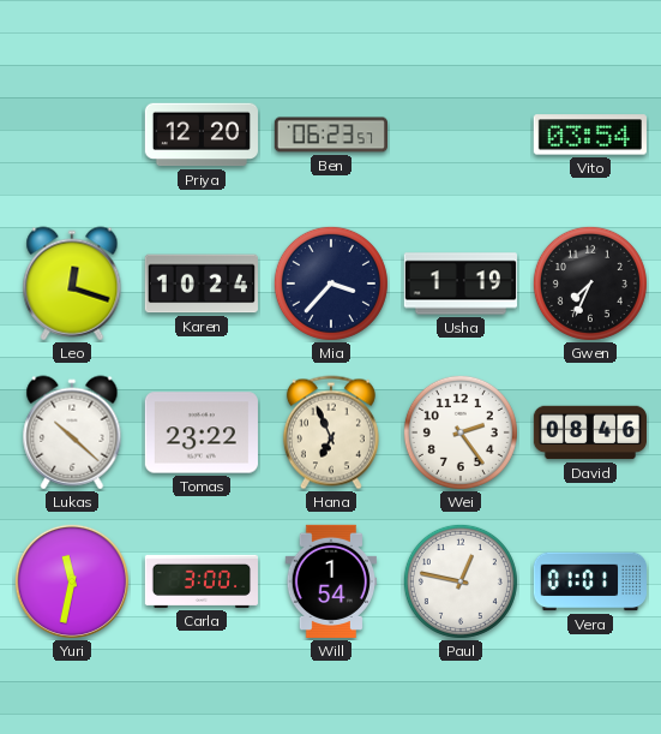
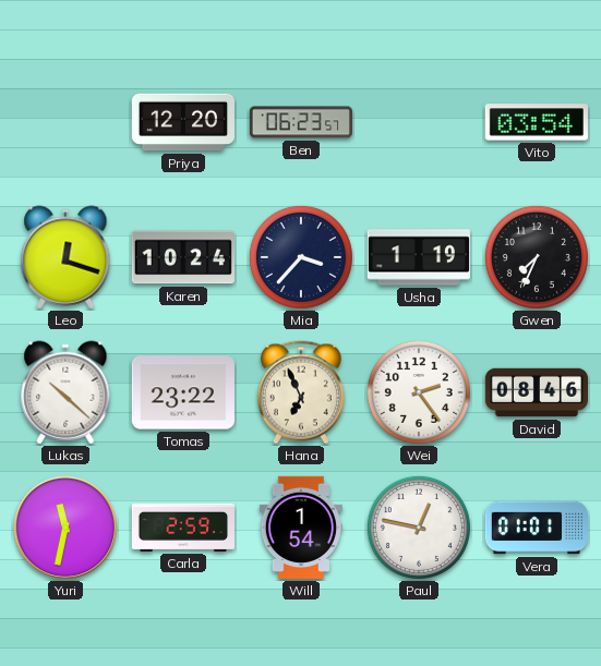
Carla: 3:00 -> 2:59 (182, 528)
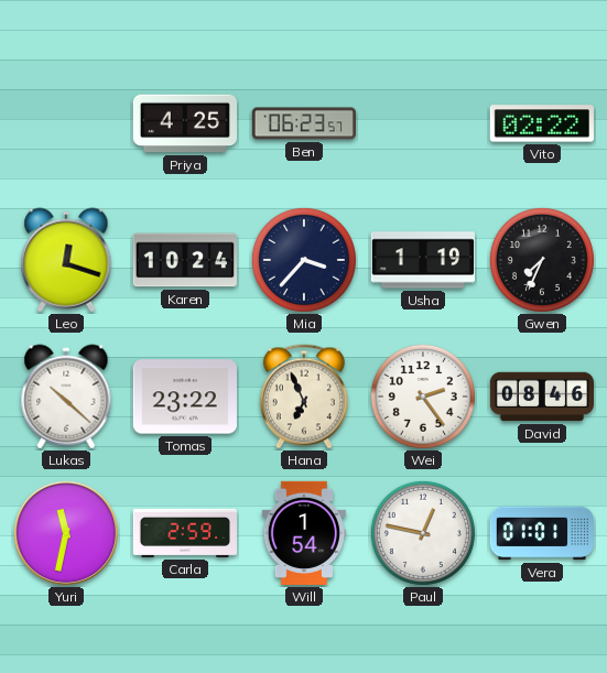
Priya: 12:20 -> 4:25 (184, 123)
Vito: 03:54 -> 02:22 (542, 123)
